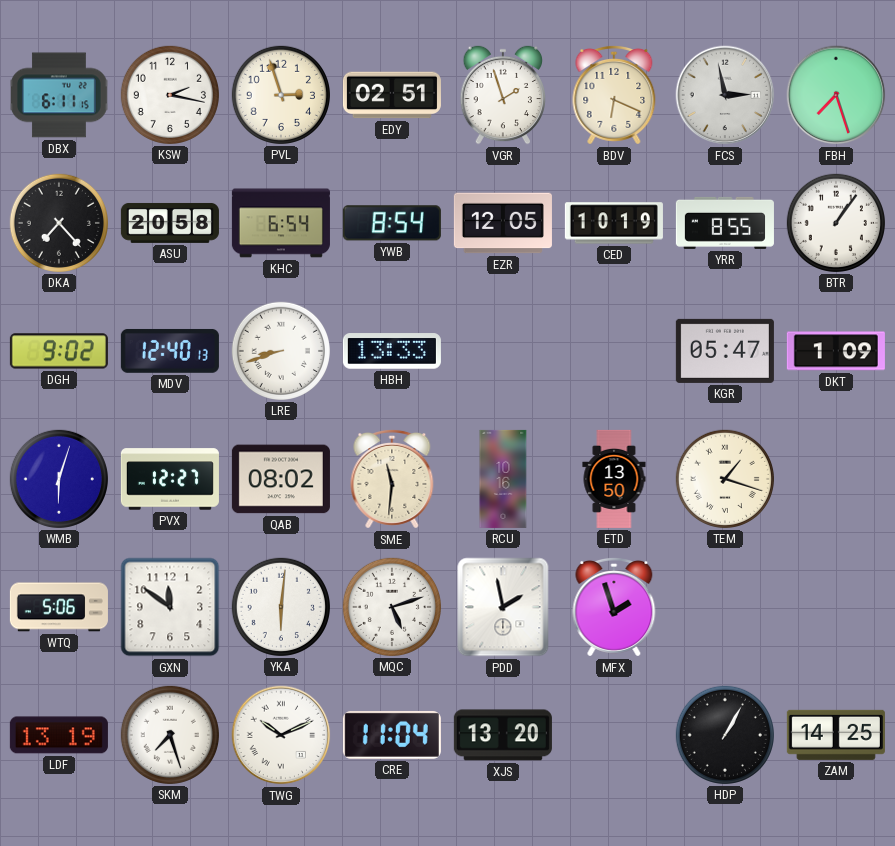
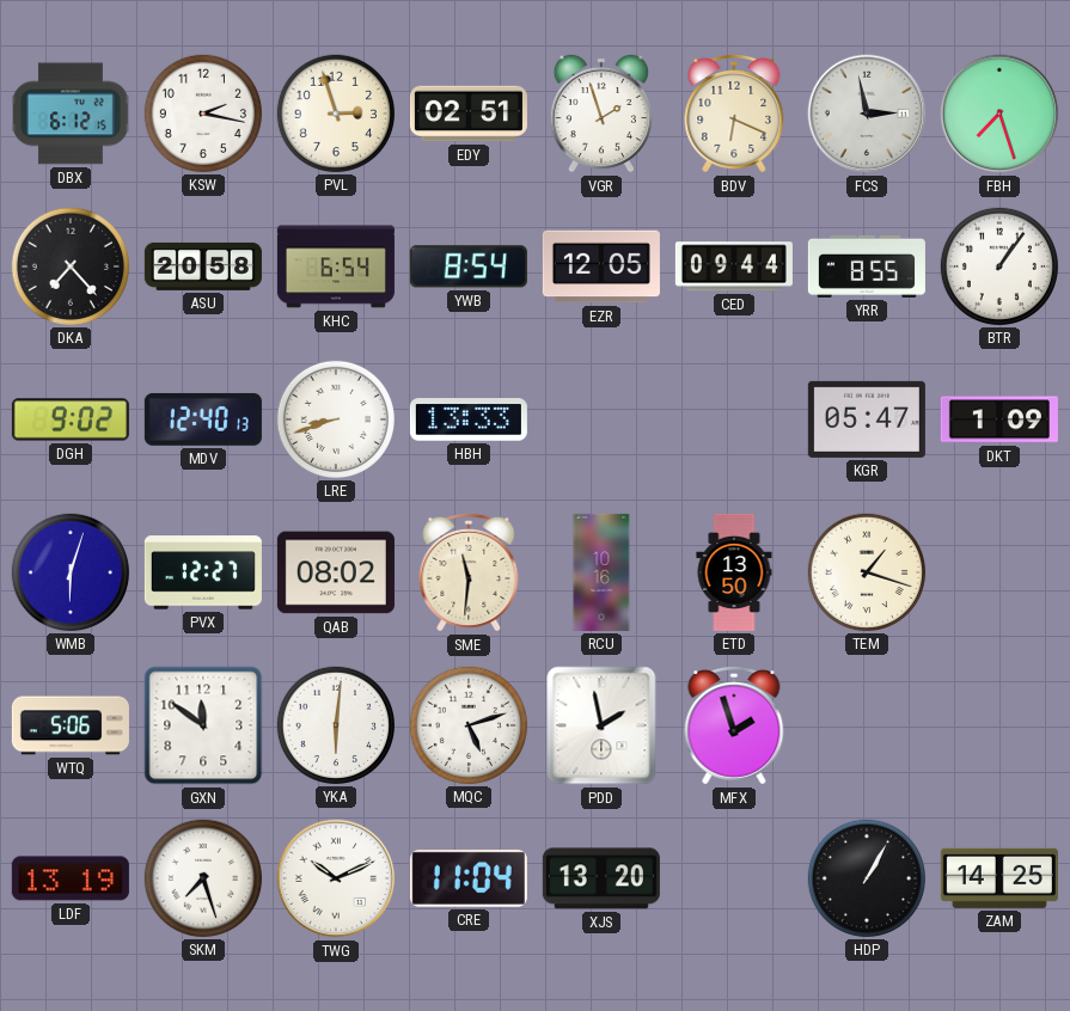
DBX: 6:11 -> 6:12 (72, 114)
CED: 10:19 -> 09:44 (734, 266)
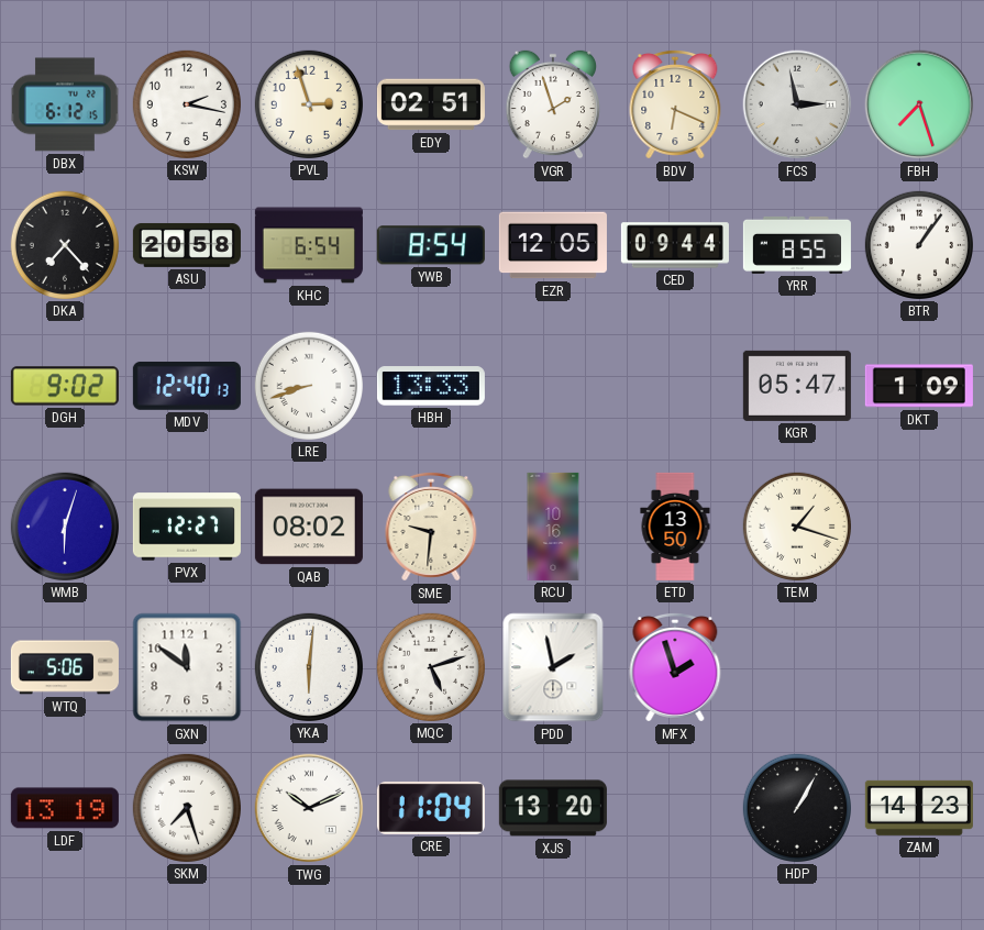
SME: 11:31 -> 9:31 (431, 527)
ZAM: 14:25 -> 14:23 (919, 808)
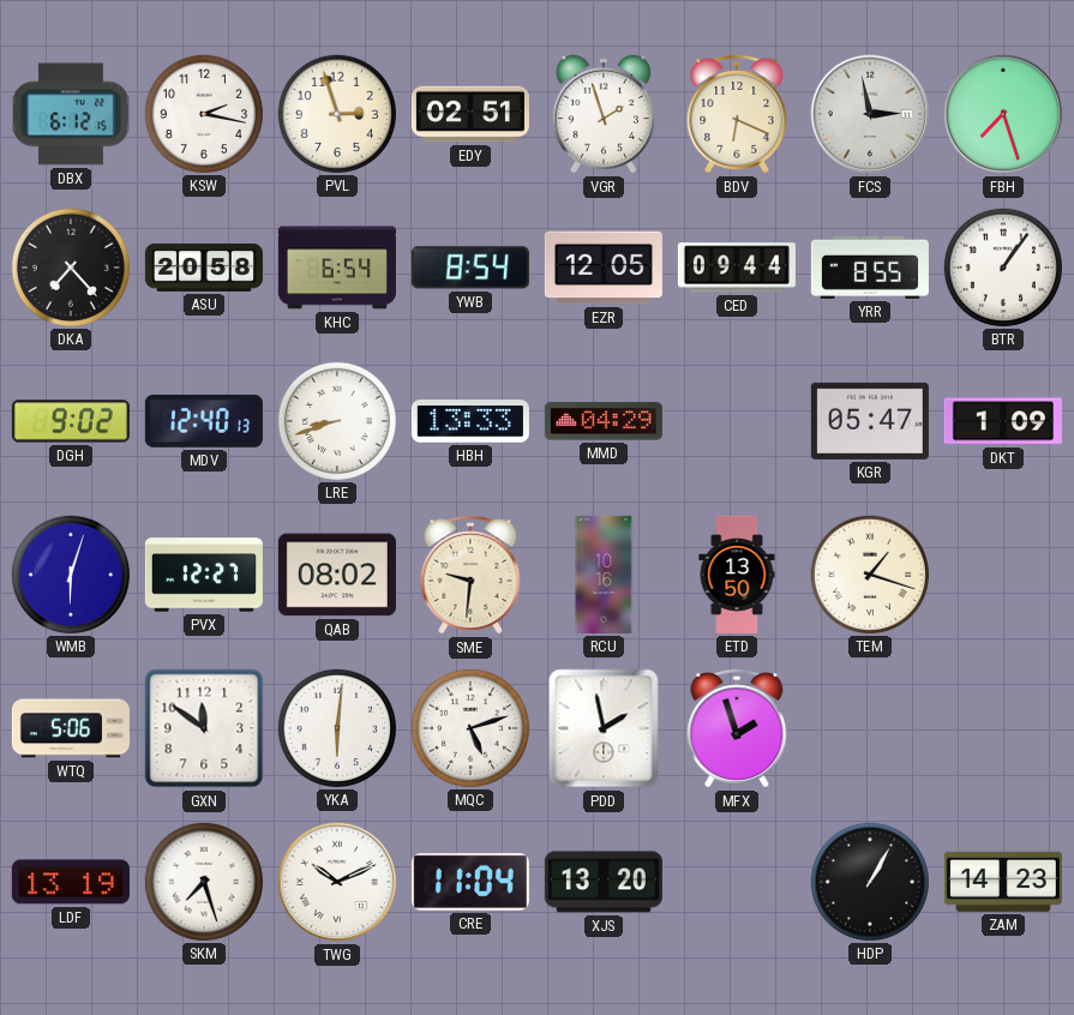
MMD: none -> 04:29 (604, 421)
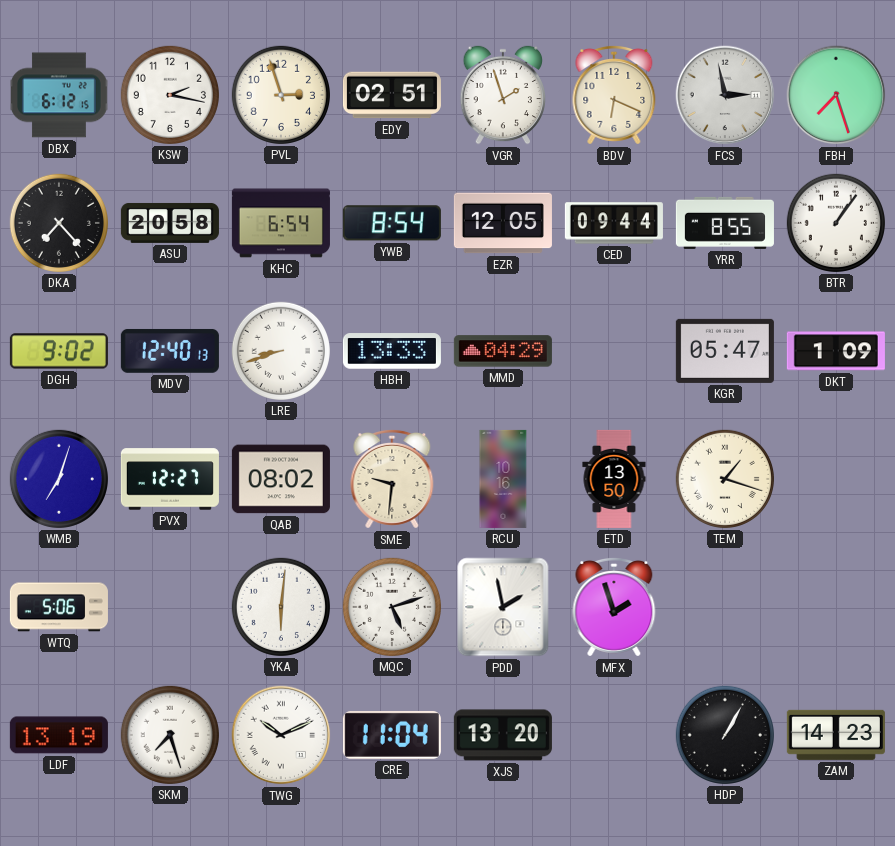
WMB: 6:03 -> 7:03 (59, 479)
GXN: 11:51 -> none (204, 728)
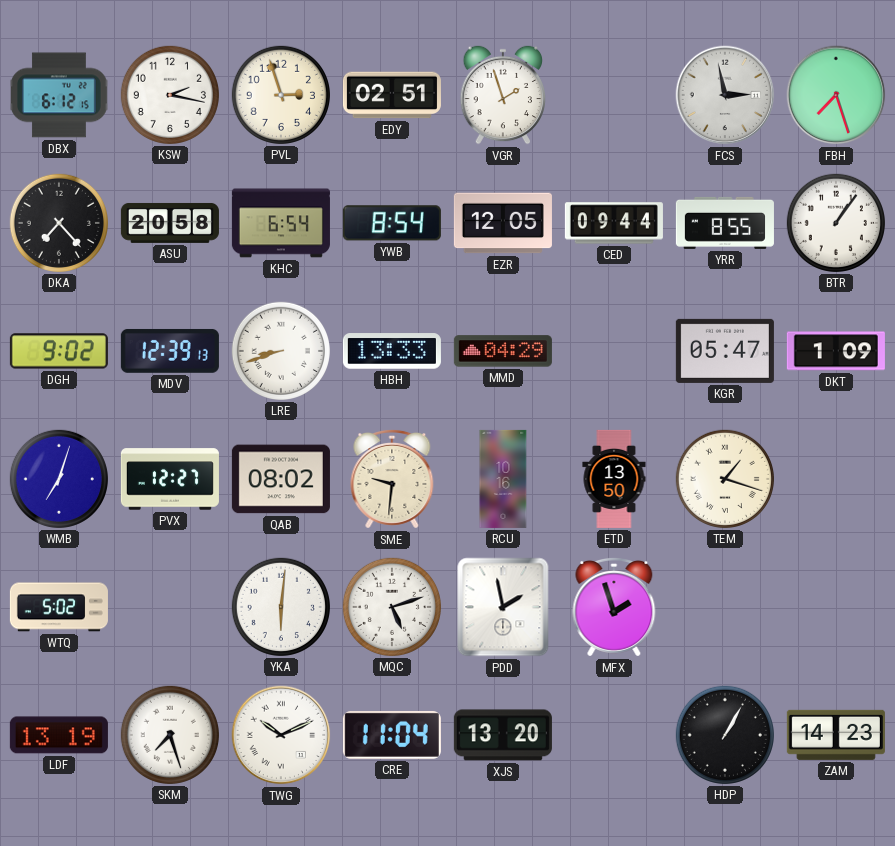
BDV: 6:19 -> none (614, 95)
MDV: 12:40 -> 12:39 (170, 351)
WTQ: 5:06 -> 5:02 (59, 607)
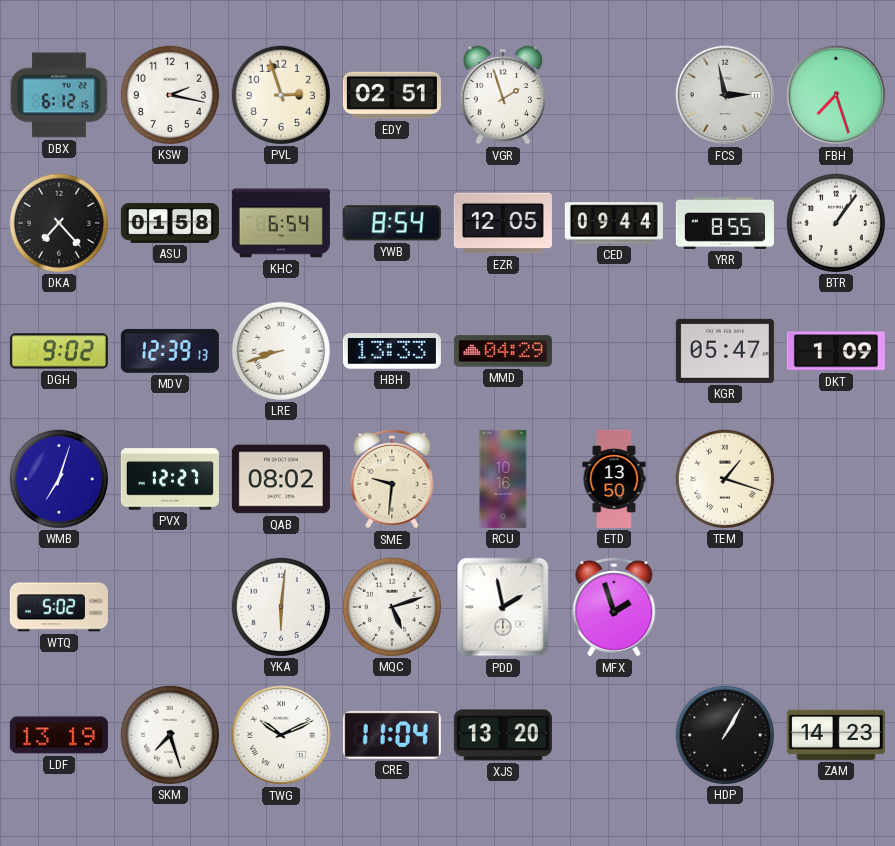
ASU: 20:58 -> 01:58 (170, 223)
